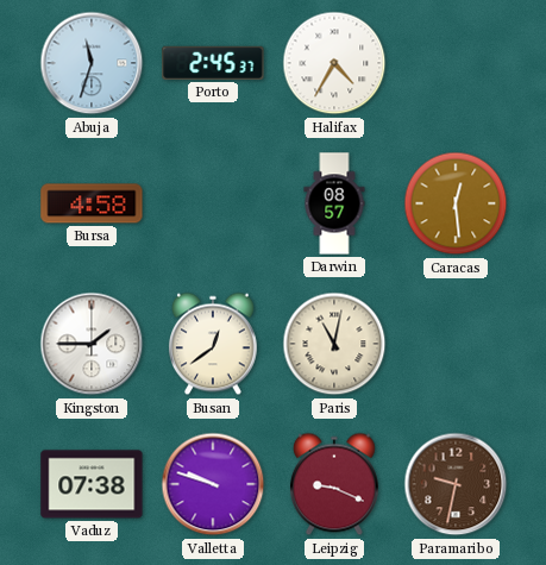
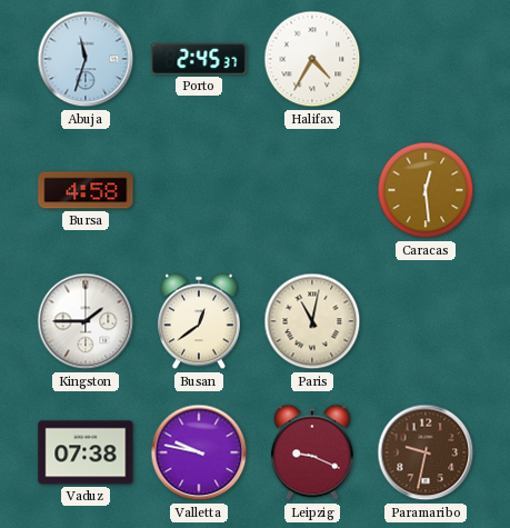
Darwin: 08:57 -> none (334, 203)
Valletta: 9:48 -> 9:47 (199, 452)
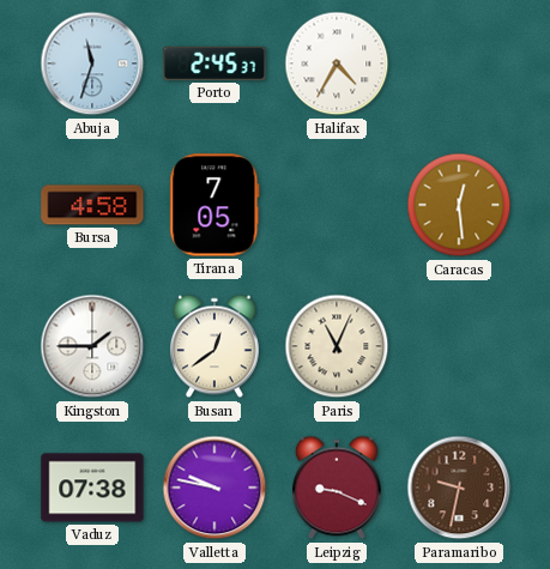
Tirana: none -> 7:05 (214, 205)
Paris: 11:02 -> 11:04 (337, 346)
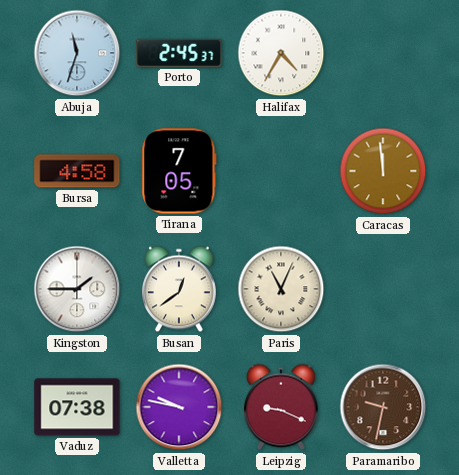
Caracas: 12:29 -> 11:59 (383, 171)
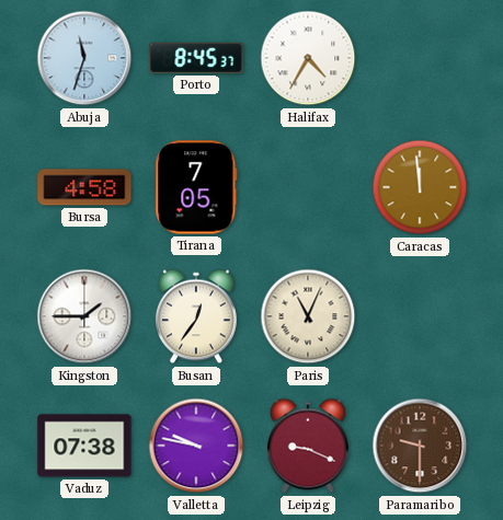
Porto: 2:45 -> 8:45 (196, 58)
Busan: 12:39 -> 12:36 (196, 316)
Paramaribo: 9:32 -> 9:30 (420, 446)
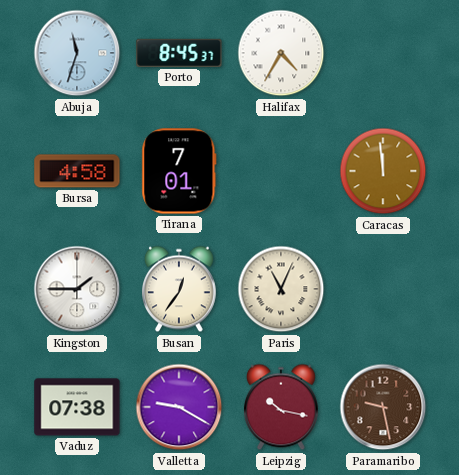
Tirana: 7:05 -> 7:01 (179, 171)
Valletta: 9:47 -> 9:20 (179, 407)
Leipzig: 9:19 -> 10:17 (281, 407)
Paramaribo: 9:30 -> 9:28 (383, 407)
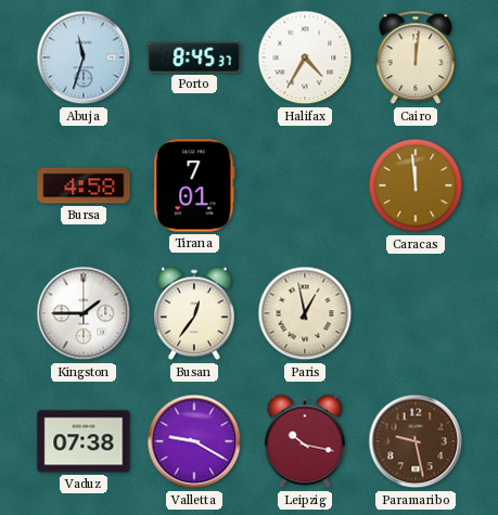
Cairo: none -> 12:01 (416, 57)
Paris: 11:04 -> 12:58 (305, 313)
